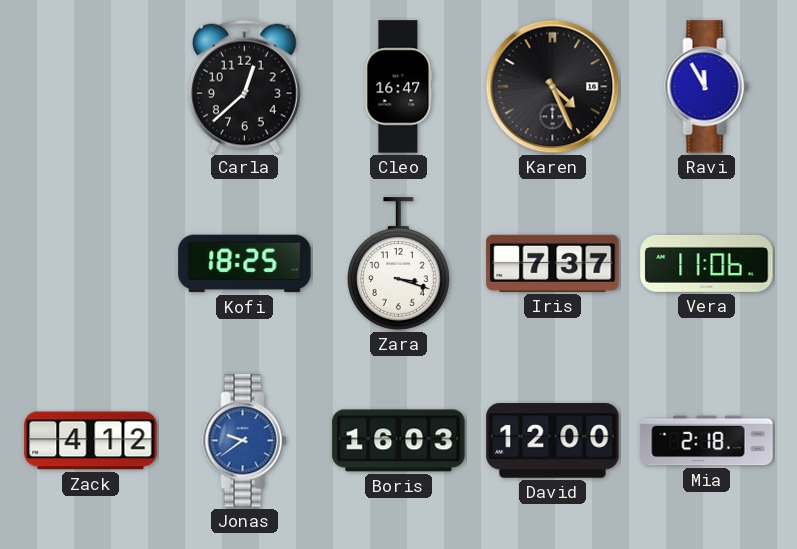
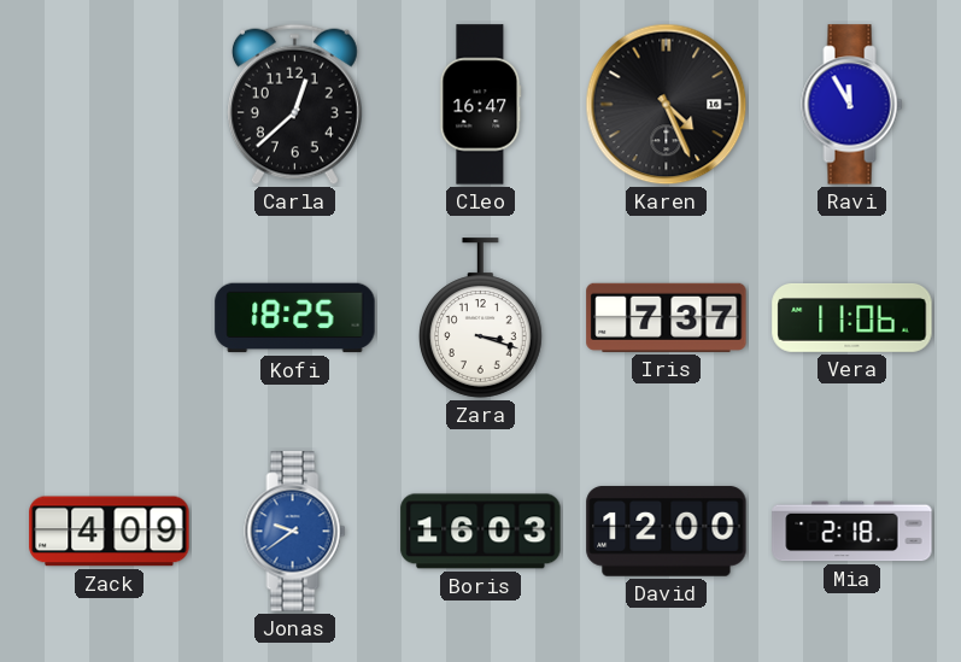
Zack: 4:12 -> 4:09 (110, 532)
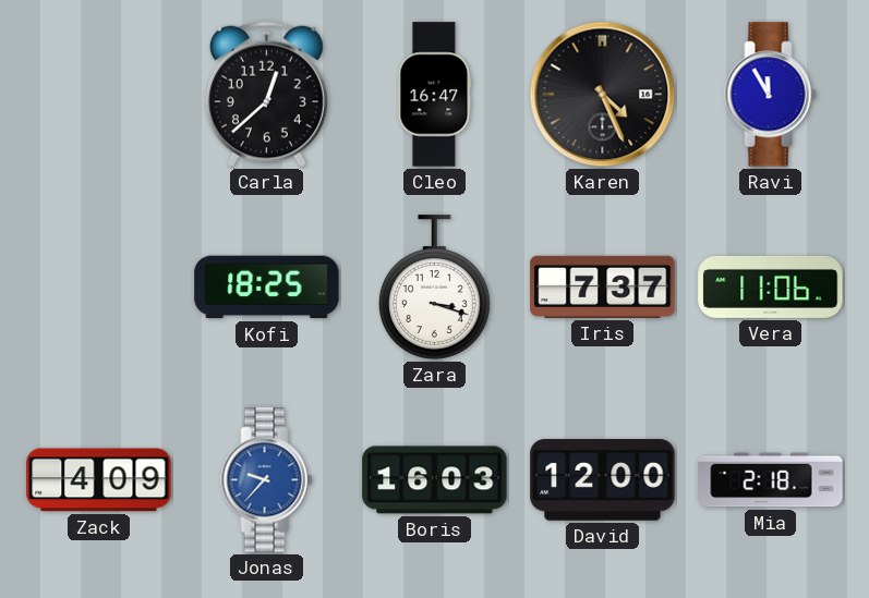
Jonas: 9:39 -> 9:37 (267, 480)
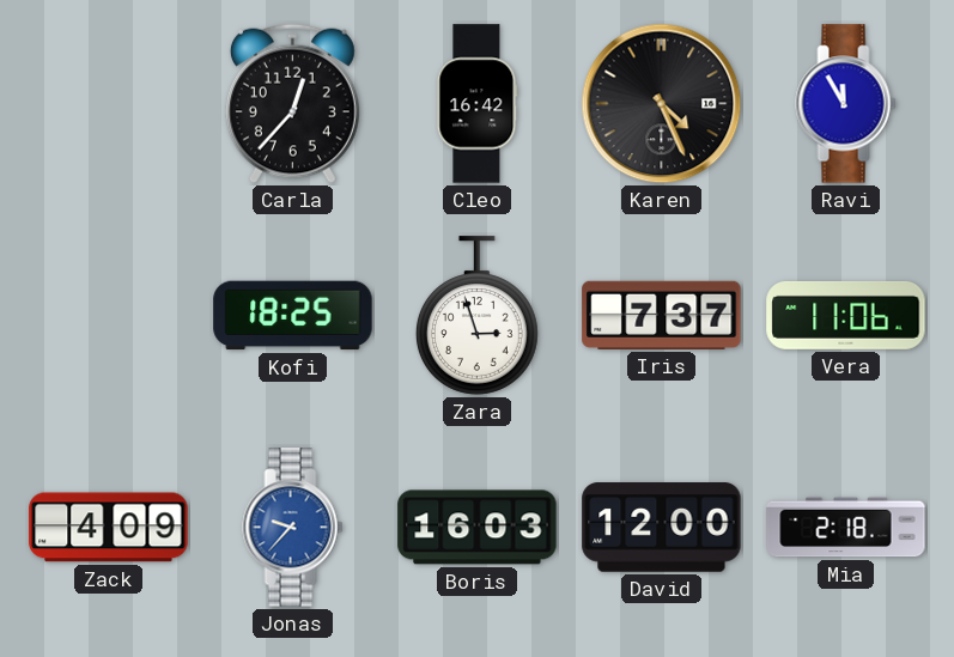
Carla: 12:38 -> 12:37 (292, 104)
Cleo: 16:47 -> 16:42 (478, 104)
Zara: 3:18 -> 2:57 (476, 316)
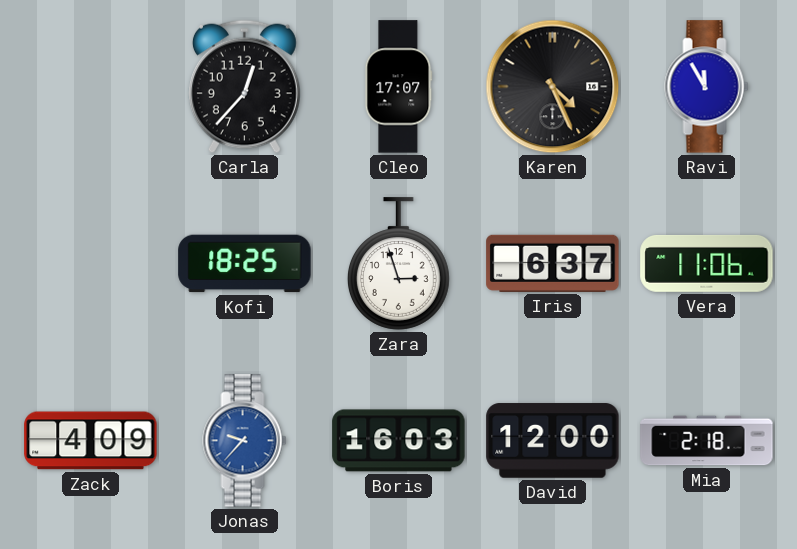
Cleo: 16:42 -> 17:07 (399, 87)
Iris: 7:37 -> 6:37 (553, 263)
